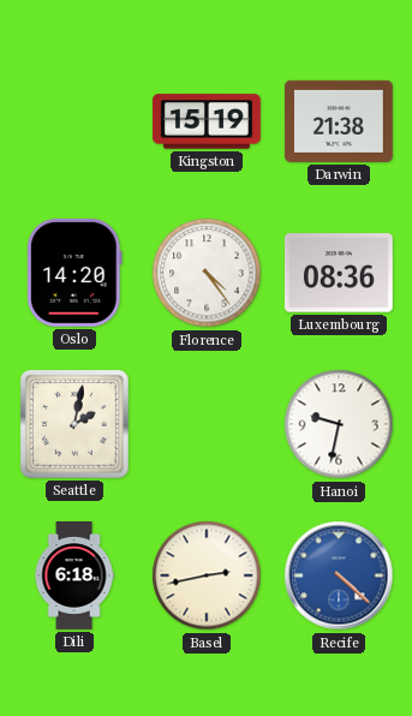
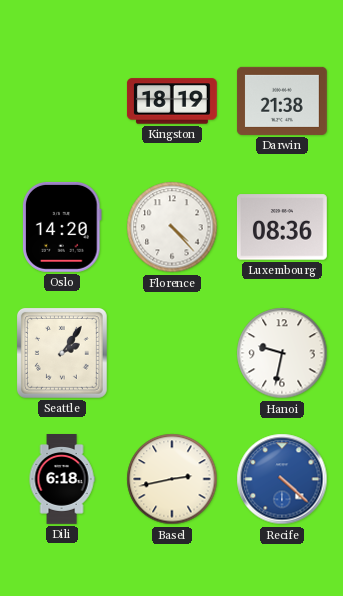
Kingston: 15:19 -> 18:19 (172, 101)
Florence: 4:24 -> 4:23 (172, 227)
Seattle: 2:02 -> 2:06 (62, 353)
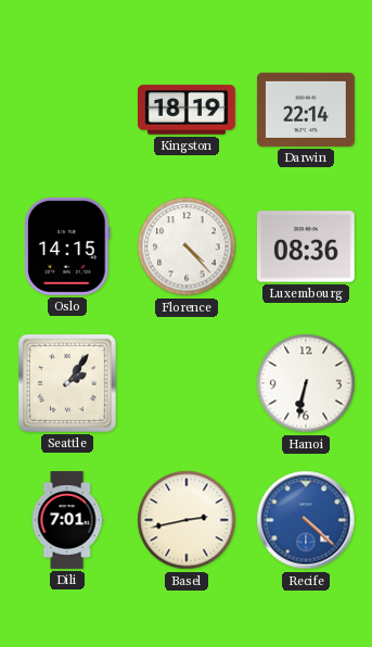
Darwin: 21:38 -> 22:14 (306, 110)
Oslo: 14:20 -> 14:15 (67, 246)
Hanoi: 9:32 -> 6:32 (306, 383)
Dili: 6:18 -> 7:01 (67, 521)
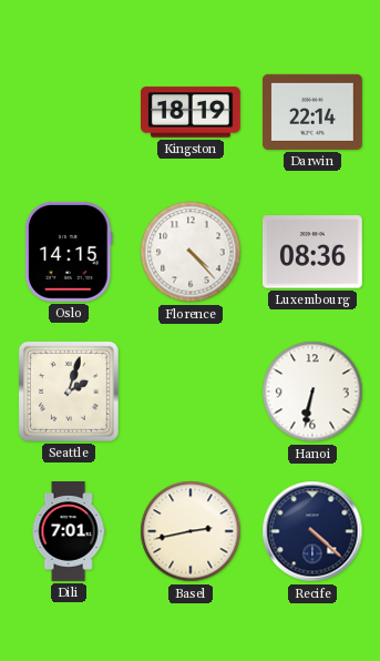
Seattle: 2:06 -> 2:03 (69, 391)
Recife dial: blue -> navy (312, 531)
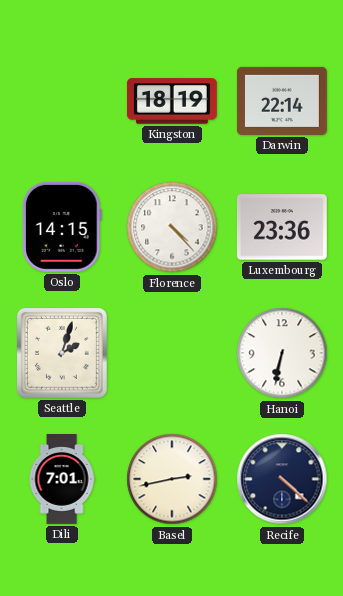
Luxembourg: 08:36 -> 23:36 (282, 227)
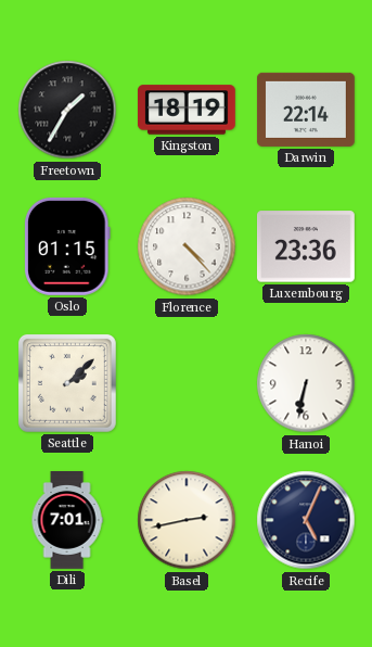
Freetown: none -> 1:35 (67, 110)
Oslo: 14:15 -> 01:15 (67, 246)
Seattle: 2:03 -> 2:08 (67, 383)
Recife: 4:22 -> 5:04 (306, 520)
